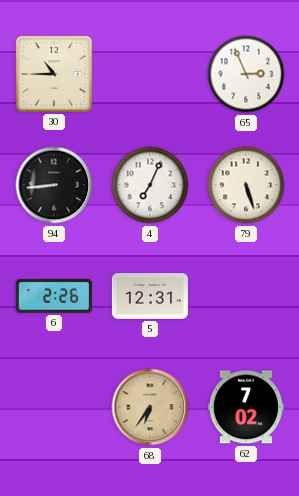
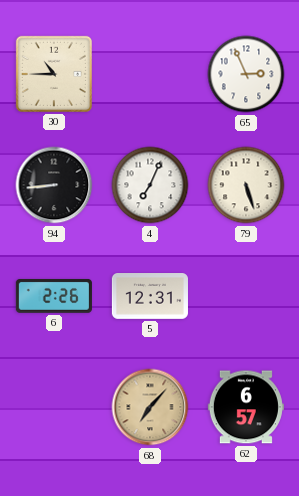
68: 6:36 -> 7:07 (150, 407)
62: 7:02 -> 6:57 (246, 407)
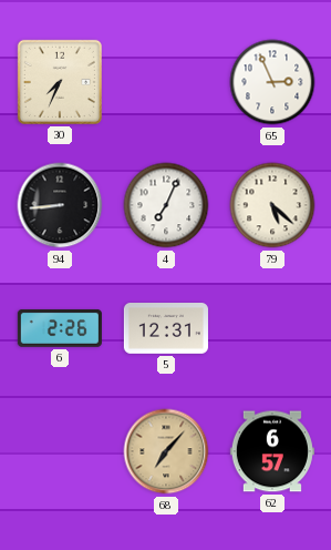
30: 10:45 -> 7:34 (60, 82)
79: 5:27 -> 5:22 (272, 205)
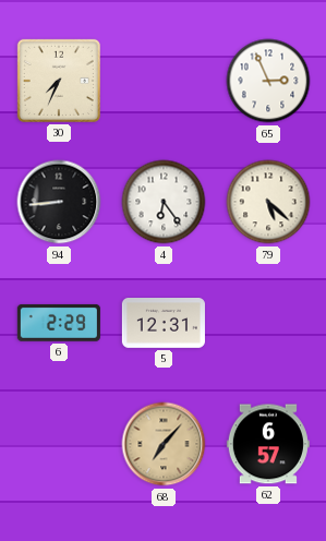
4: 7:04 -> 6:24 (164, 202)
6: 2:26 -> 2:29 (59, 323)
